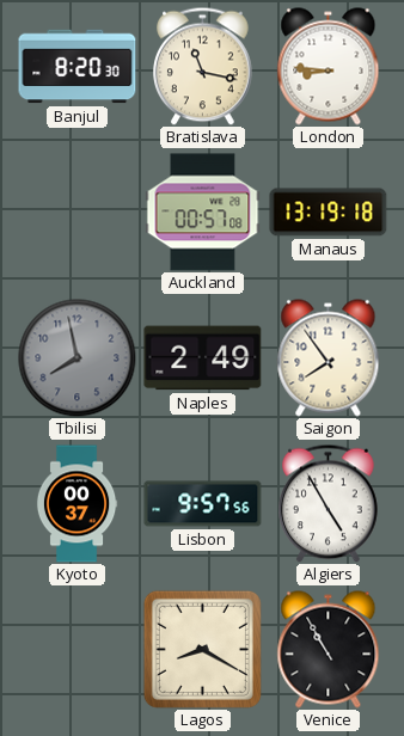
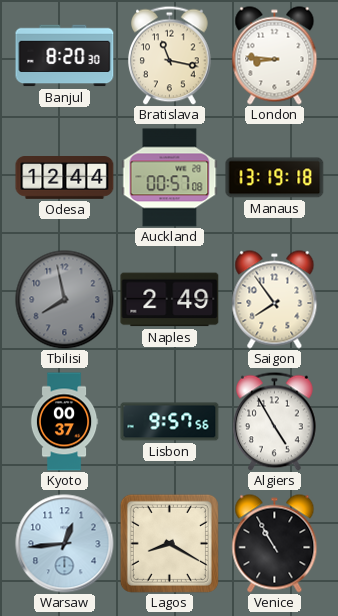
Odesa: none -> 12:44 (65, 178)
Warsaw: none -> 12:44 (65, 544)
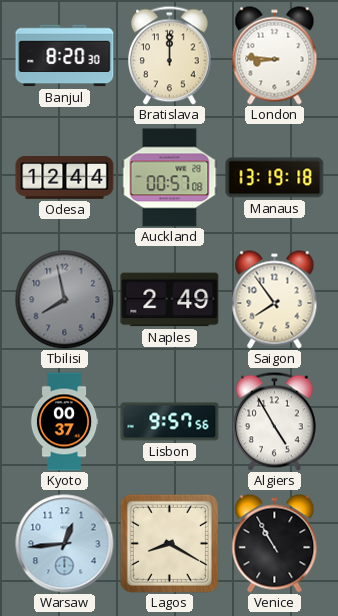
Bratislava: 11:17 -> 12:00 (170, 55)
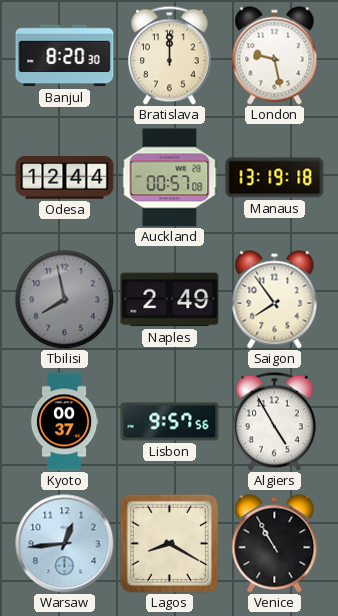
London: 8:46 -> 9:28 (275, 56)
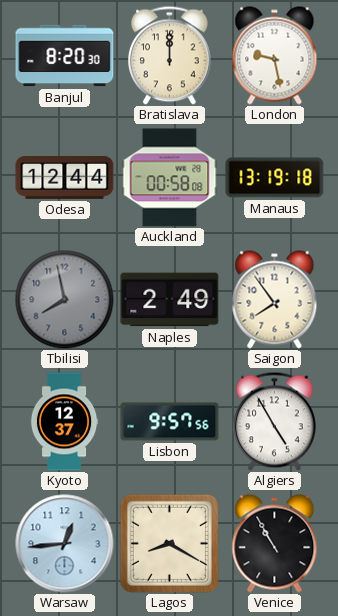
Auckland: 00:57 -> 00:58 (170, 178)
Kyoto: 00:37 -> 12:37 (64, 422)
